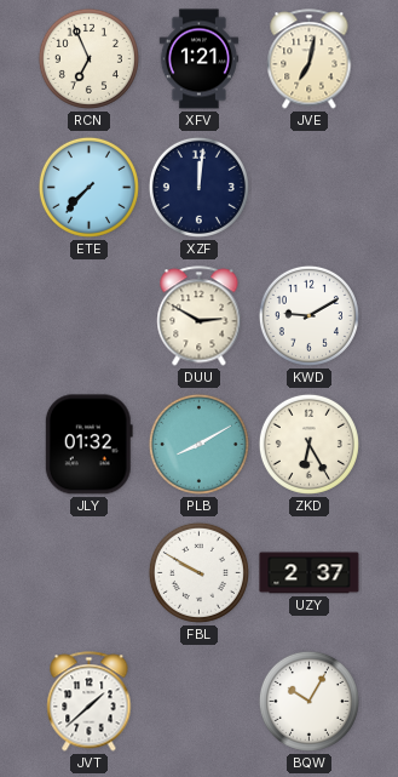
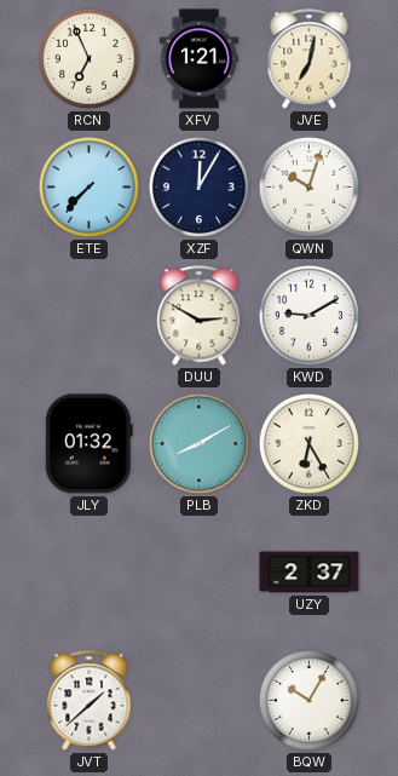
XZF: 12:01 -> 12:05 (198, 186)
QWN: none -> 10:03 (308, 186)
FBL: 9:50 -> none (198, 572)
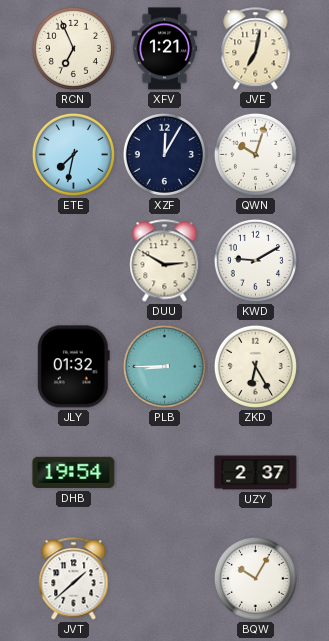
ETE: 7:37 -> 7:32 (73, 154)
PLB: 8:10 -> 8:45 (164, 366)
DHB: none -> 19:54 (74, 473)
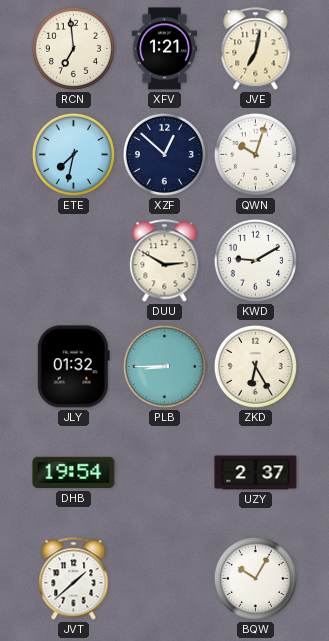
RCN: 6:56 -> 6:59 (73, 48)
XZF: 12:05 -> 12:52 (164, 154)
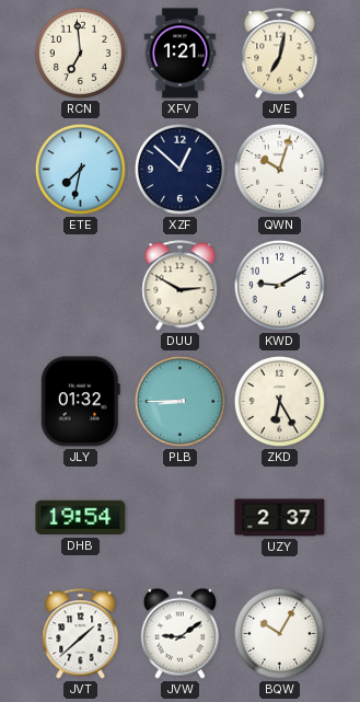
JVW: none -> 9:09 (179, 633)
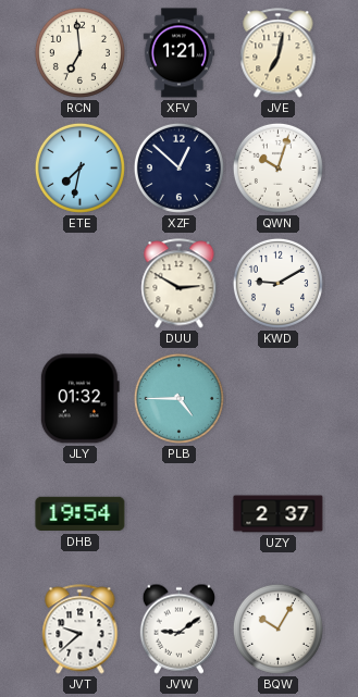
PLB: 8:45 -> 4:45 (178, 398)
ZKD: 6:25 -> none (279, 401)
JVT: 1:38 -> 9:38 (81, 630)
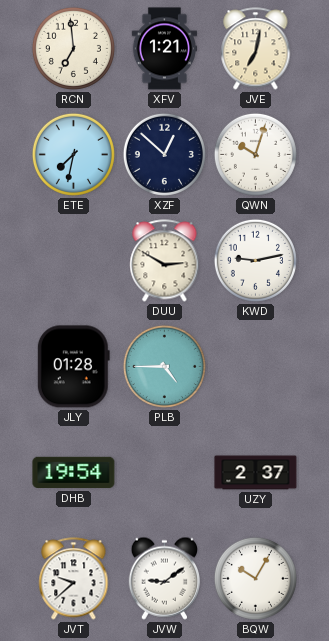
KWD: 9:10 -> 9:13 (255, 260)
JLY: 01:32 -> 01:28 (73, 367)
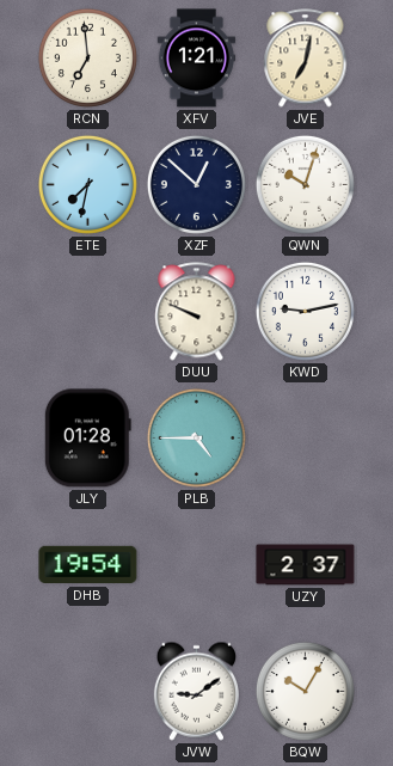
DUU: 2:50 -> 9:49 (197, 312)
JVT: 9:38 -> none (74, 579)
